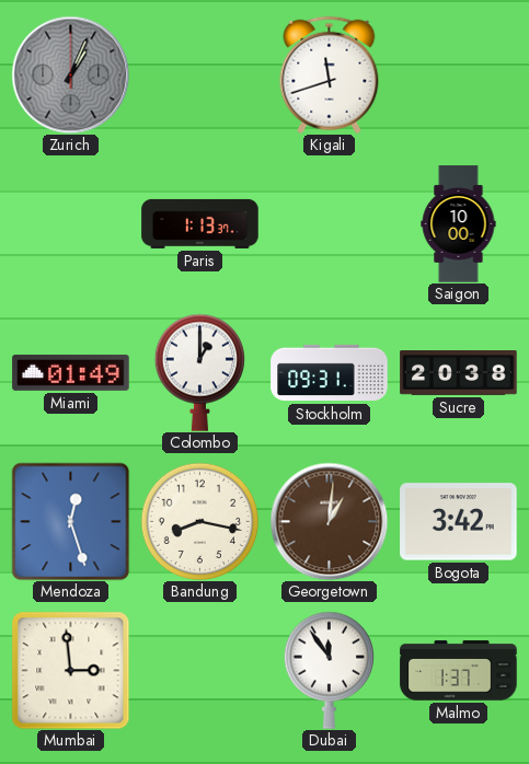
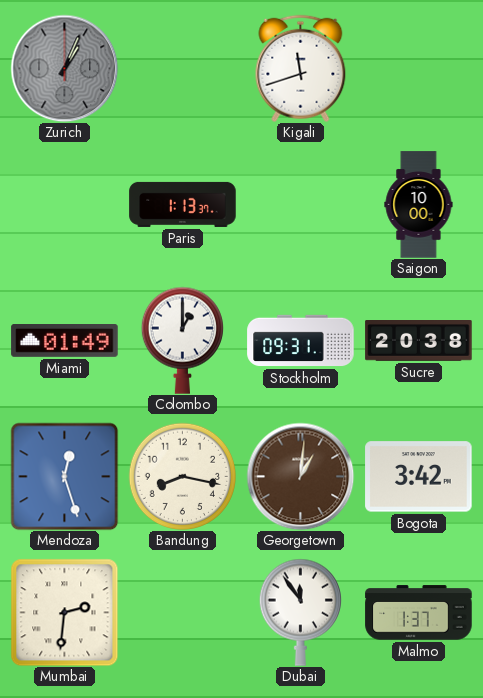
Mumbai: 2:59 -> 2:31 (64, 612)
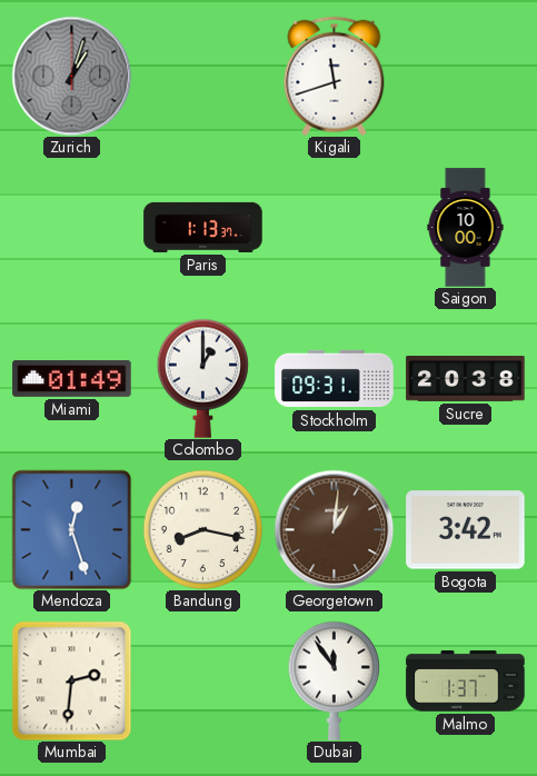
Zurich: 1:04 -> 1:03 (71, 76)
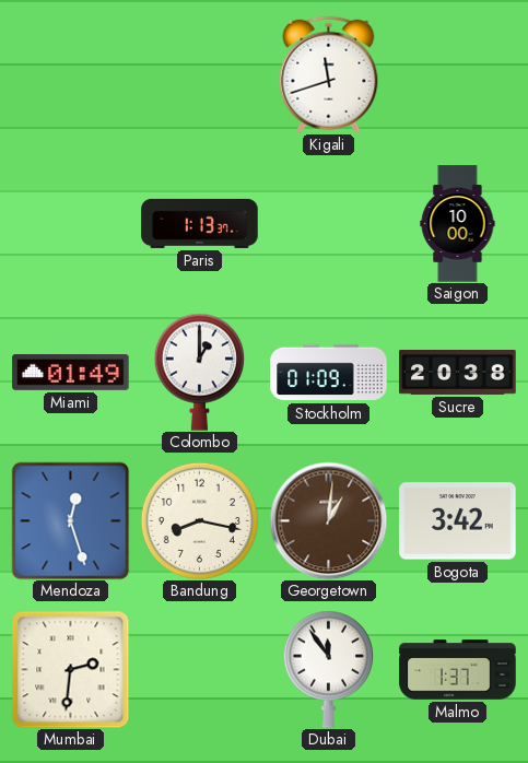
Zurich: 1:03 -> none (71, 76)
Stockholm: 09:31 -> 01:09 (329, 373)
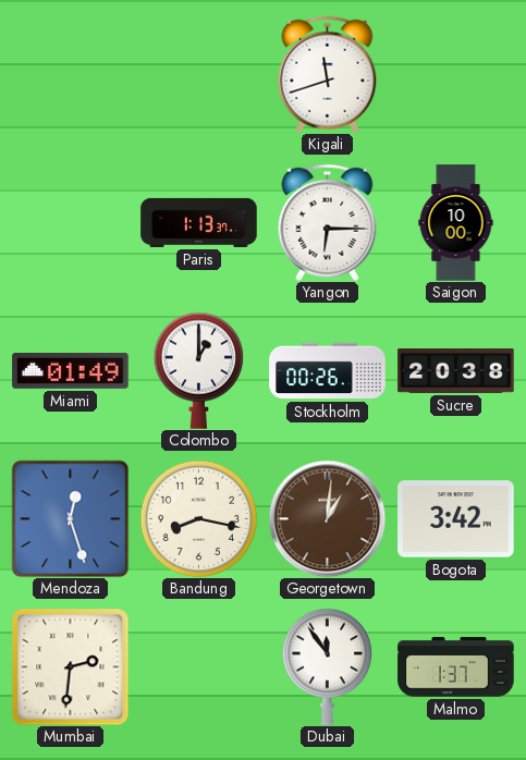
Yangon: none -> 6:15 (328, 222)
Stockholm: 01:09 -> 00:26 (328, 371)
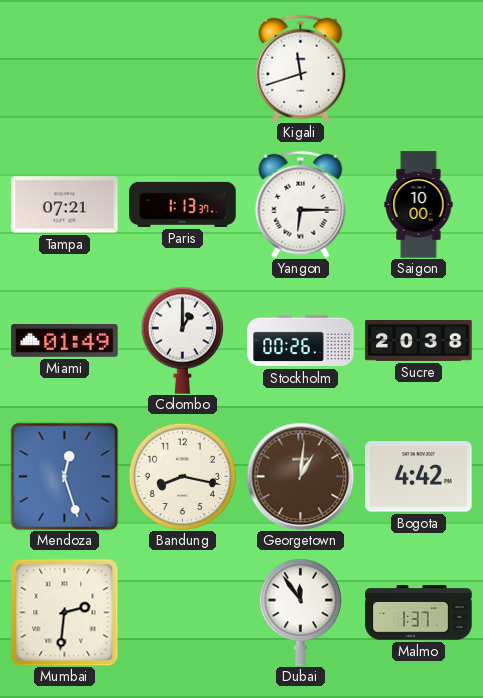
Tampa: none -> 07:21 (65, 205)
Bogota: 3:42 -> 4:42 (419, 477)
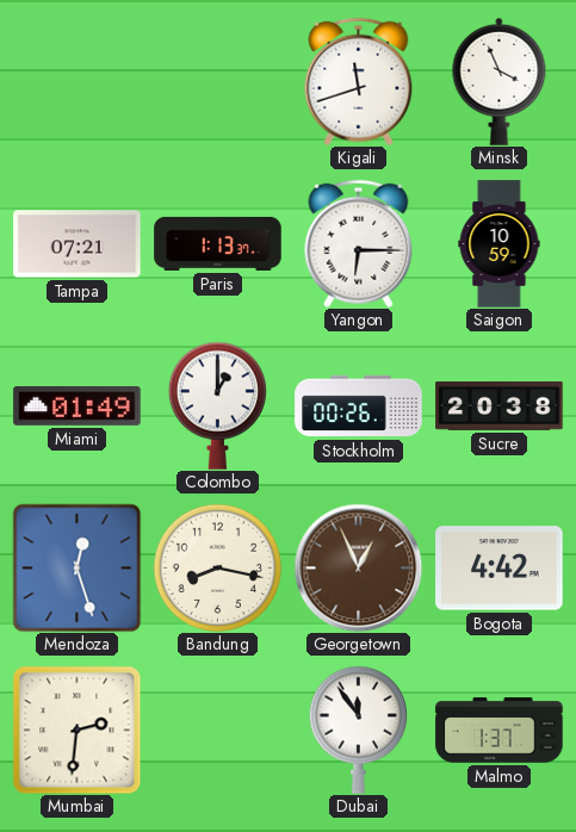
Minsk: none -> 3:56 (500, 81)
Saigon: 10:00 -> 10:59 (500, 244)
Georgetown: 1:01 -> 12:56 (358, 567)
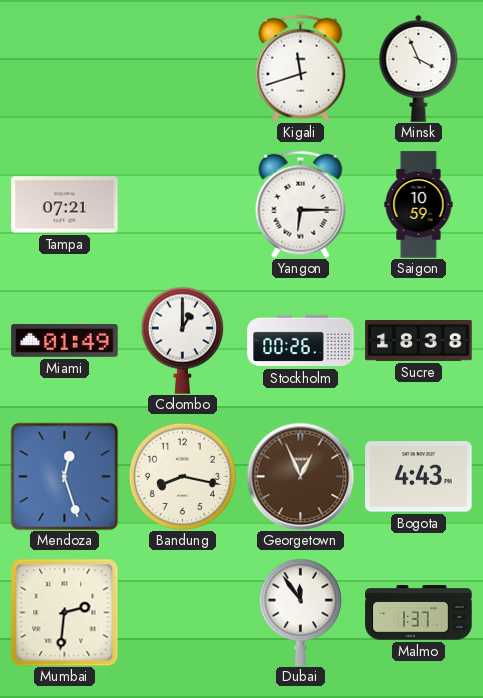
Paris: 1:13 -> none (218, 243)
Sucre: 20:38 -> 18:38 (419, 341)
Bogota: 4:42 -> 4:43 (419, 477)
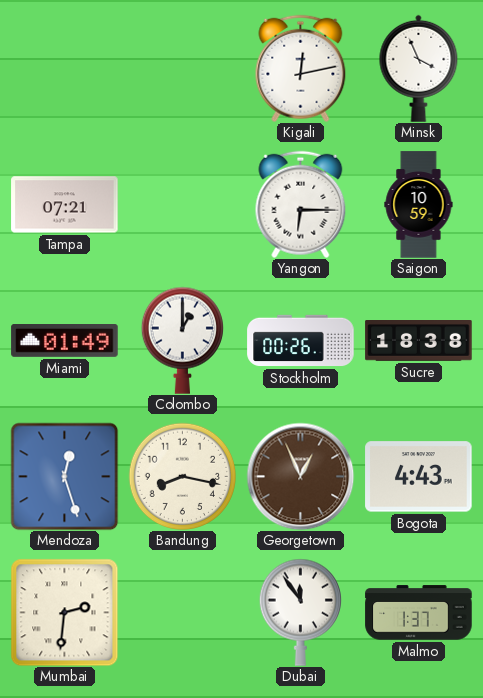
Kigali: 11:42 -> 12:13 (301, 68)
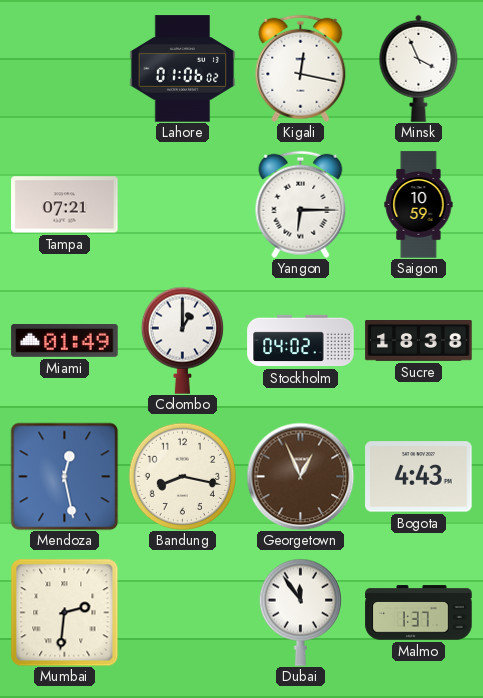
Lahore: none -> 01:06 (183, 69)
Kigali: 12:13 -> 12:17 (301, 68)
Stockholm: 00:26 -> 04:02 (301, 341)
Mendoza: 12:27 -> 12:28 (64, 476)
